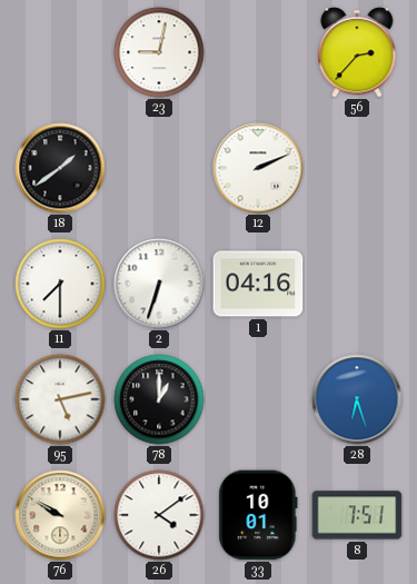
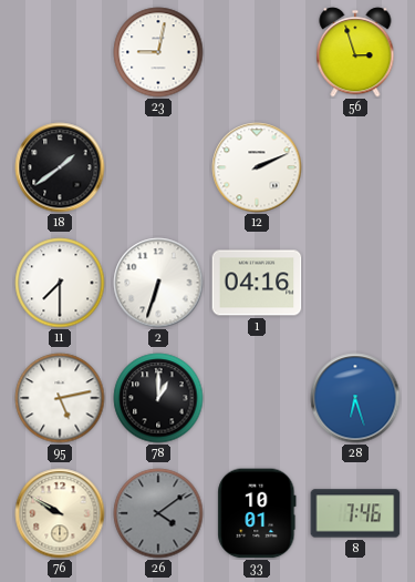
56: 2:37 -> 2:57 (355, 52)
26 dial: white -> grey (158, 513)
8: 7:51 -> 7:46 (355, 513)
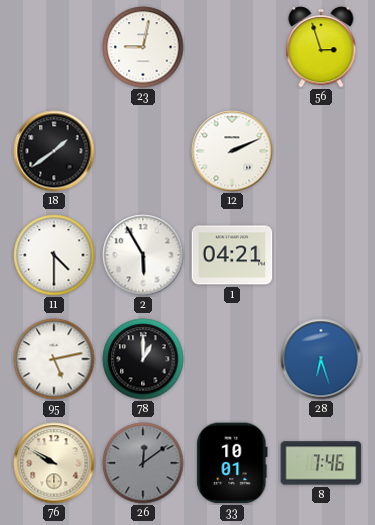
11: 7:30 -> 4:30 (54, 255)
2: 6:33 -> 5:55 (143, 255)
1: 04:16 -> 04:21 (232, 255)
26: 4:09 -> 12:09 (143, 463)
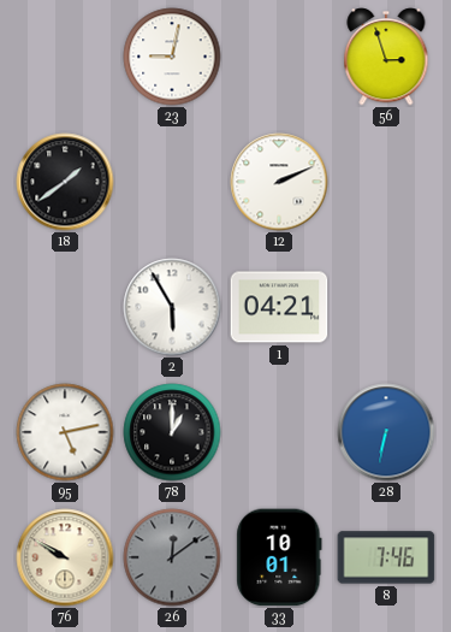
11: 4:30 -> none (54, 255)
28: 6:27 -> 6:32 (386, 432)
